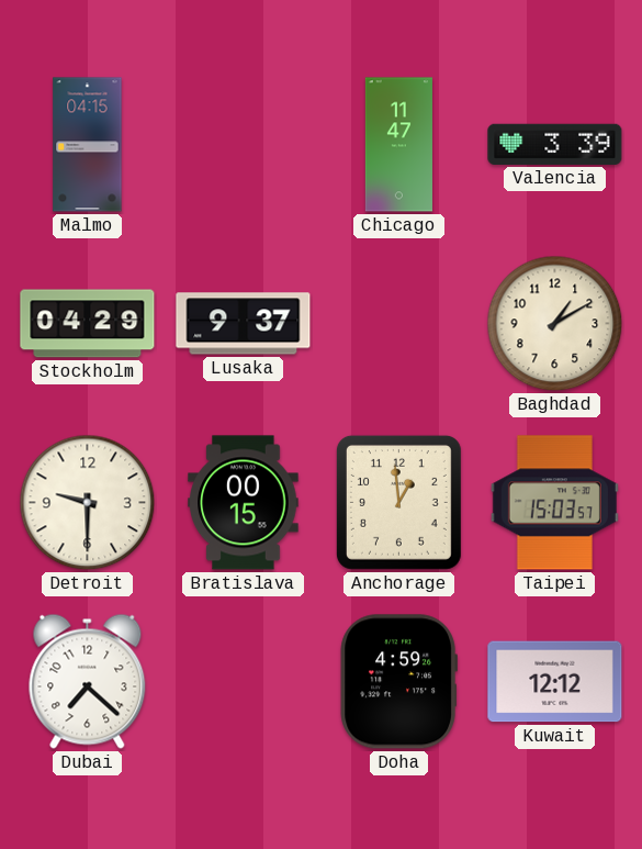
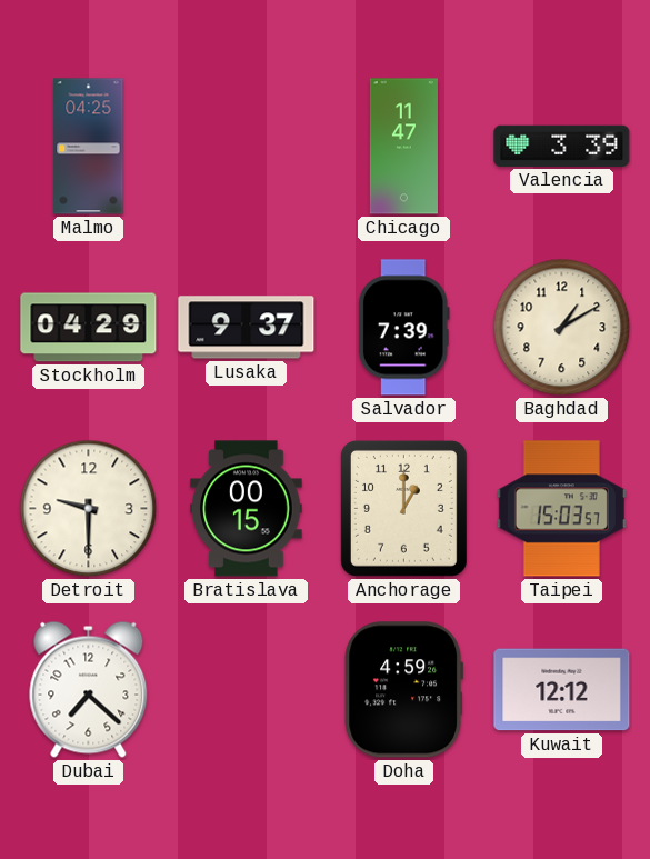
Malmo: 04:15 -> 04:25 (89, 147)
Salvador: none -> 7:39 (403, 328)
Anchorage: 12:59 -> 1:00 (403, 508)
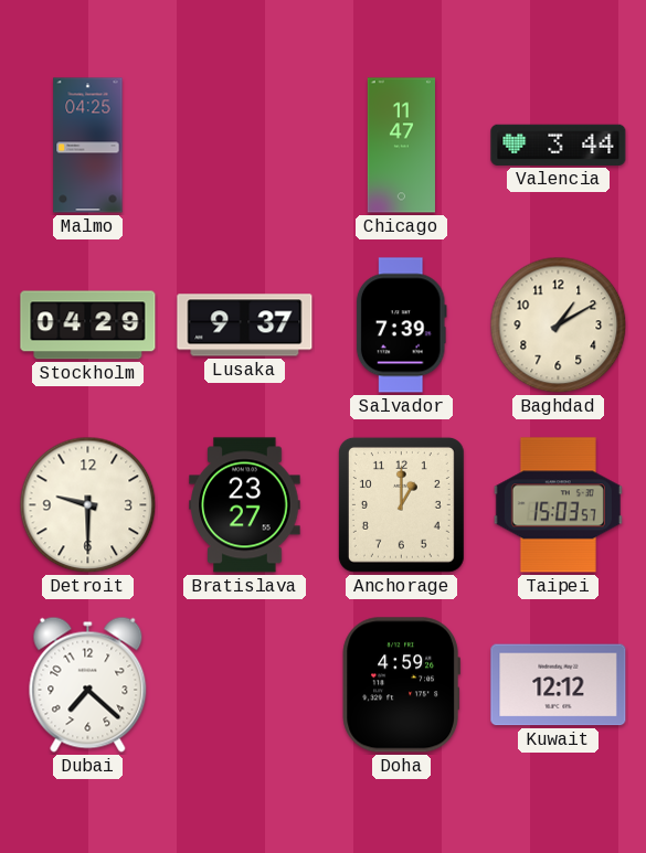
Valencia: 3:39 -> 3:44 (559, 145)
Bratislava: 00:15 -> 23:27 (245, 505)
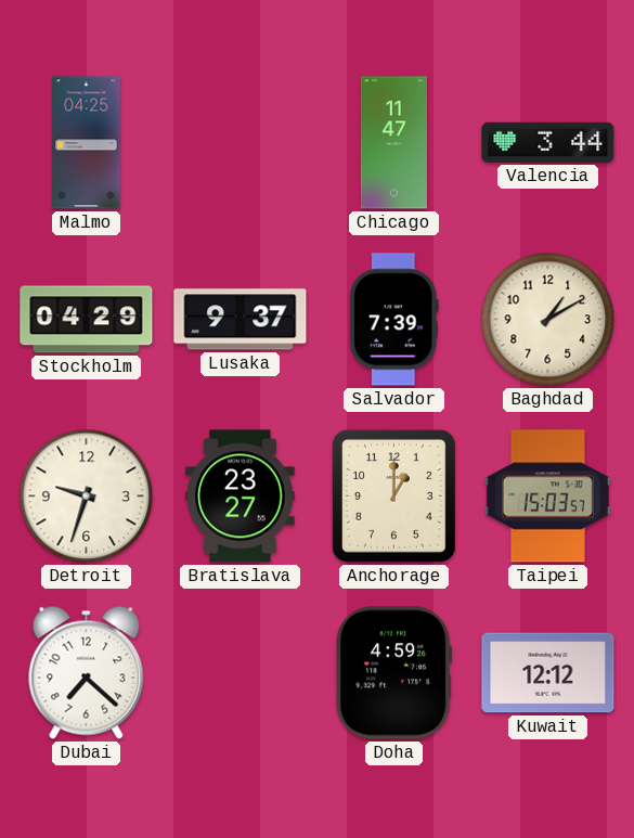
Detroit: 9:30 -> 9:33 (87, 497)
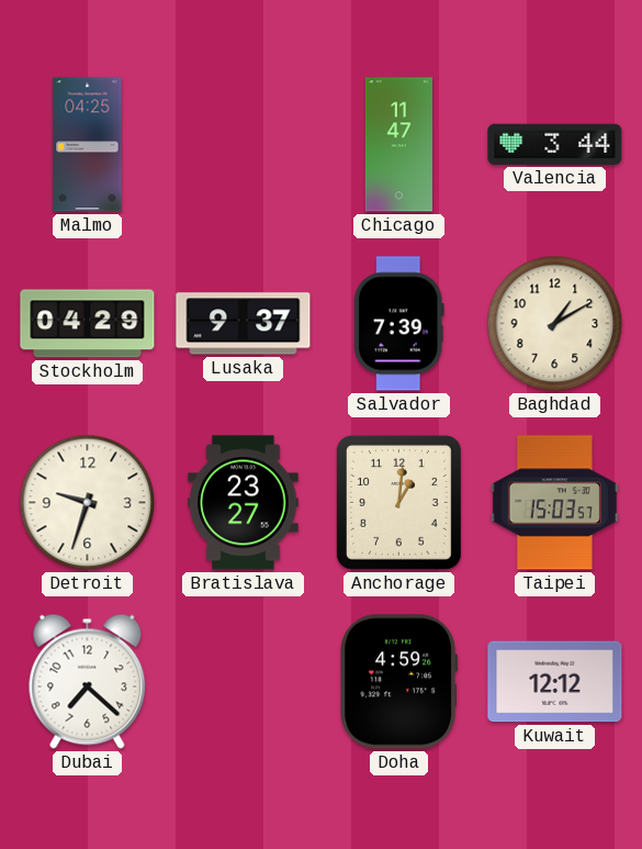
Anchorage: 1:00 -> 1:01 (398, 502)
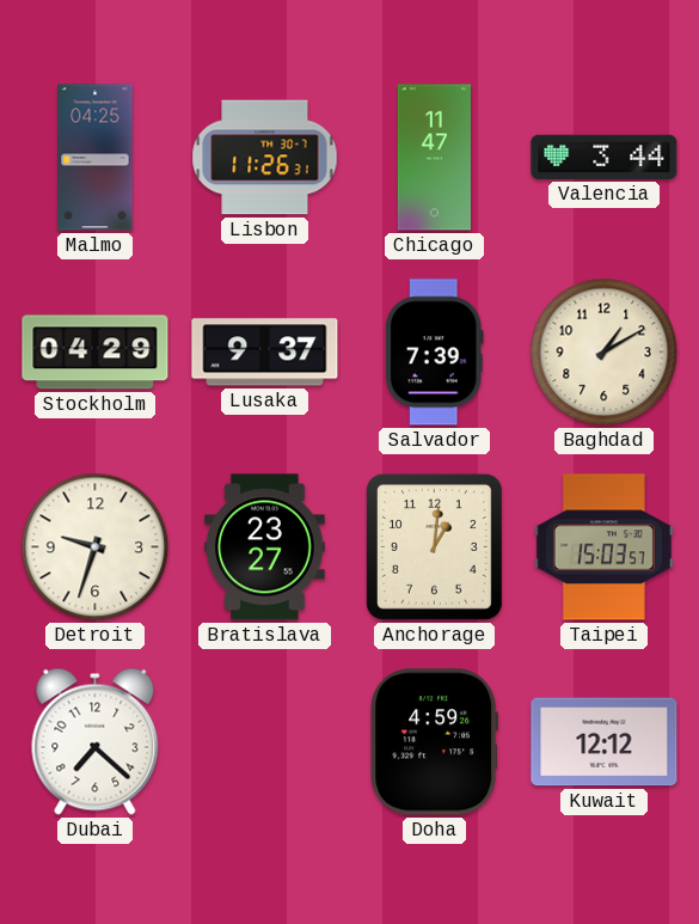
Lisbon: none -> 11:26 (265, 158)
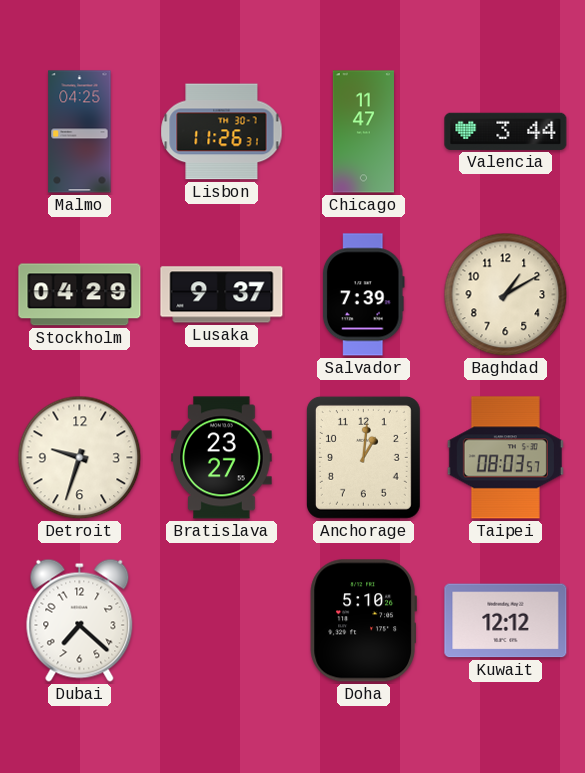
Taipei: 15:03 -> 08:03 (505, 458)
Doha: 4:59 -> 5:10 (363, 621)
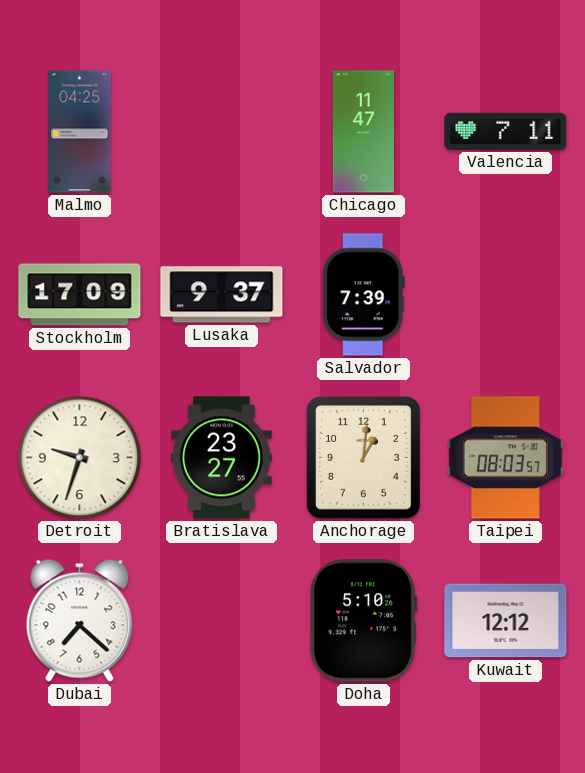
Lisbon: 11:26 -> none (222, 132)
Valencia: 3:44 -> 7:11 (506, 131)
Stockholm: 04:29 -> 17:09 (80, 295)
Baghdad: 1:10 -> none (506, 295)
